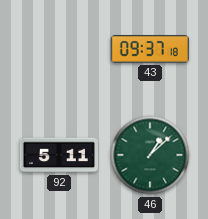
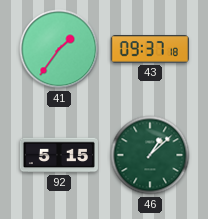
41: none -> 1:36 (59, 49)
92: 5:11 -> 5:15 (59, 155)
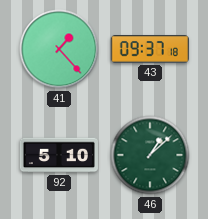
41: 1:36 -> 1:23 (59, 49)
92: 5:15 -> 5:10 (59, 155)
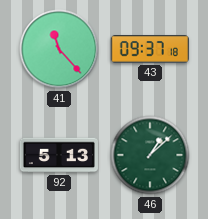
41: 1:23 -> 11:23 (59, 49)
92: 5:10 -> 5:13 (59, 155)
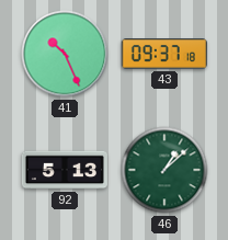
41: 11:23 -> 10:26 (65, 54)
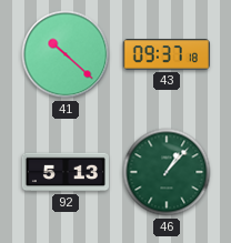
41: 10:26 -> 10:22 (66, 54)
46: 1:08 -> 1:07 (167, 172)
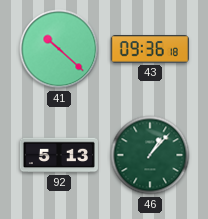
43: 09:37 -> 09:36 (150, 49)
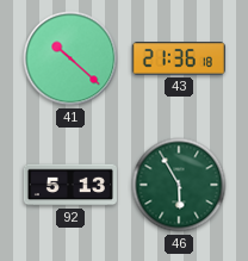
43: 09:36 -> 21:36 (179, 58)
46: 1:07 -> 5:55 (179, 185)
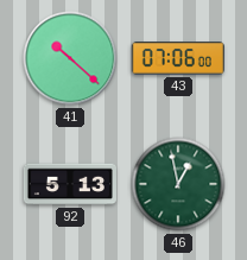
43: 21:36 -> 07:06 (178, 58)
46: 5:55 -> 12:58 (178, 184)
